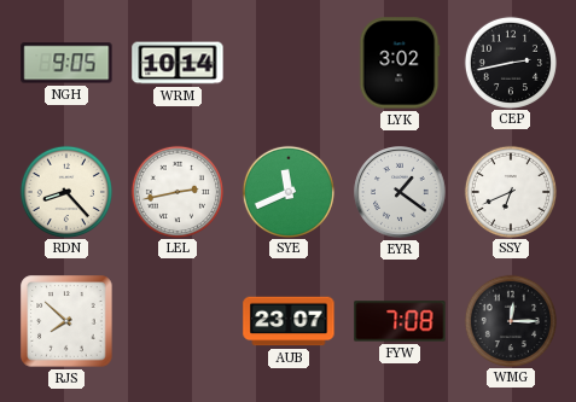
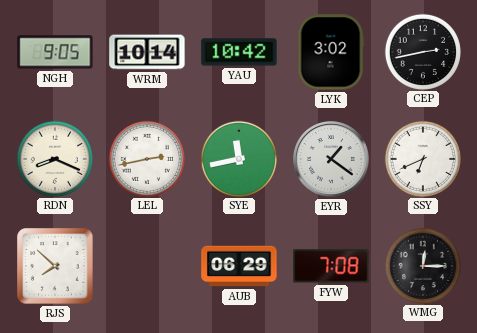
YAU: none -> 10:42 (239, 52)
RDN: 8:23 -> 8:19 (54, 158)
SYE: 11:41 -> 11:43 (238, 158)
AUB: 23:07 -> 06:29 (239, 266)
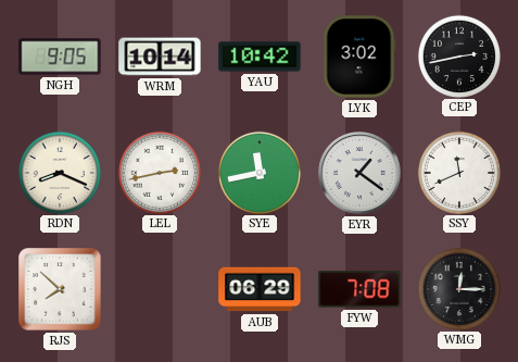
SSY: 6:41 -> 11:41 (458, 172)
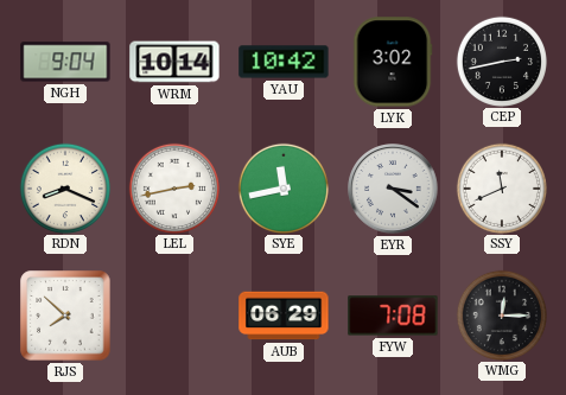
NGH: 9:05 -> 9:04 (65, 62)
EYR: 1:21 -> 3:21 (394, 190)
